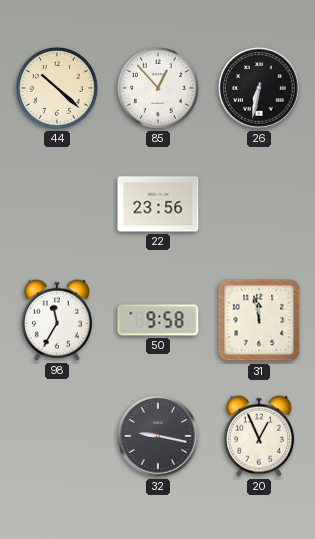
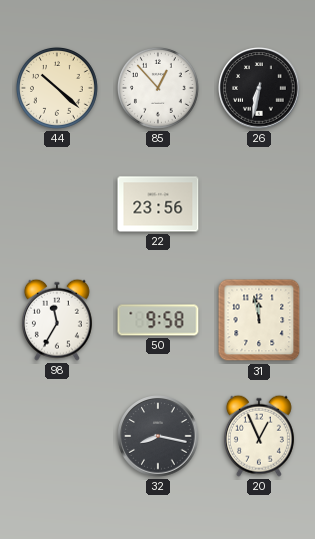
32: 9:17 -> 8:17 (158, 436)
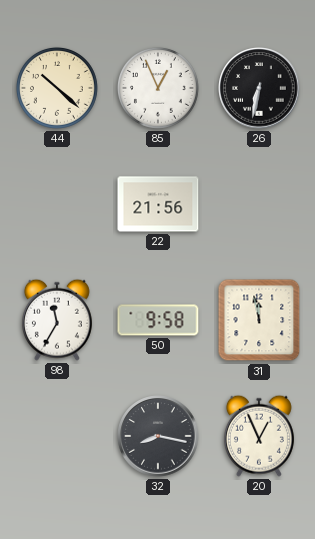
85: 12:53 -> 12:56 (158, 88)
22: 23:56 -> 21:56 (158, 204)
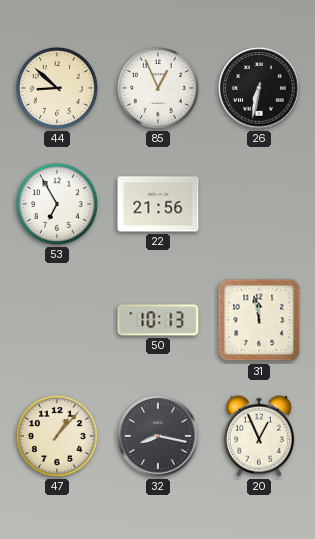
44: 10:22 -> 8:52 (57, 88)
53: none -> 6:55 (57, 204)
98: 11:35 -> none (57, 320)
50: 9:58 -> 10:13 (158, 320)
47: none -> 1:07 (57, 436)
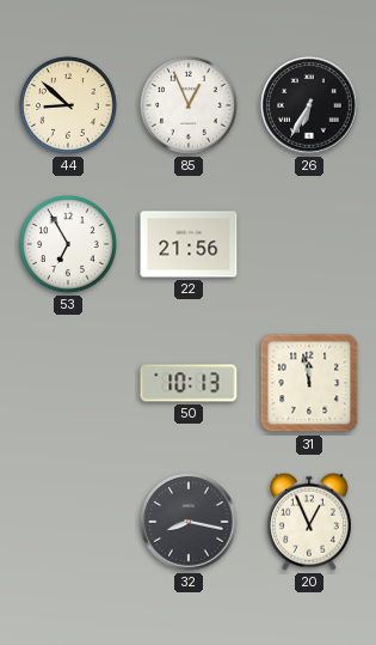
26: 6:32 -> 6:35 (309, 105)
47: 1:07 -> none (57, 436)
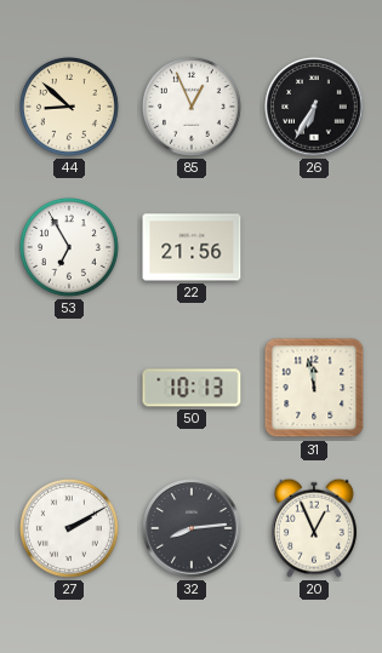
27: none -> 2:10 (69, 528)
32: 8:17 -> 8:14 (192, 528)
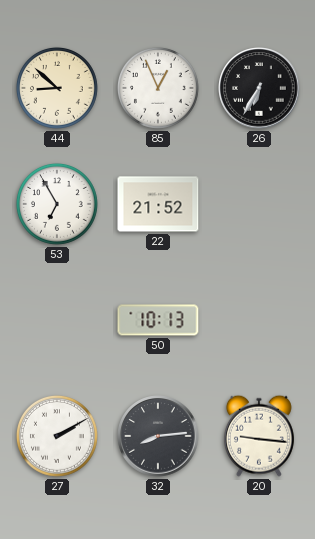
22: 21:56 -> 21:52 (158, 204)
31: 11:58 -> none (314, 388)
20: 12:56 -> 9:16 (259, 436)
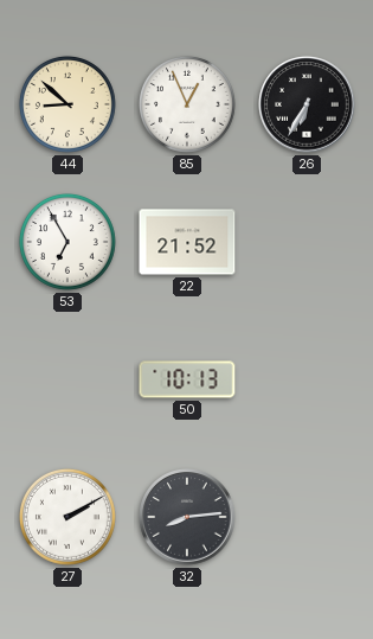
20: 9:16 -> none (259, 436)
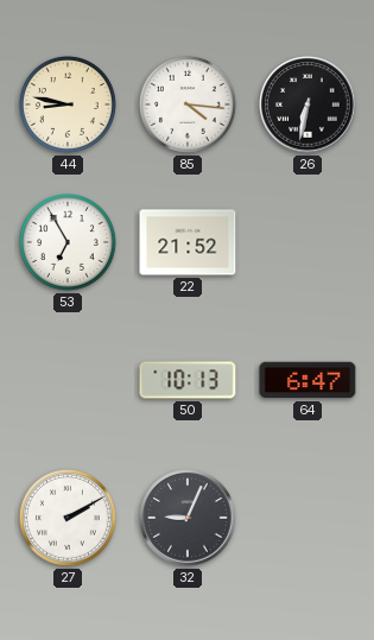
44: 8:52 -> 8:47 (68, 104)
85: 12:56 -> 4:16 (188, 104)
26: 6:35 -> 6:32 (308, 104)
64: none -> 6:47 (308, 380)
32: 8:14 -> 9:04 (188, 518)
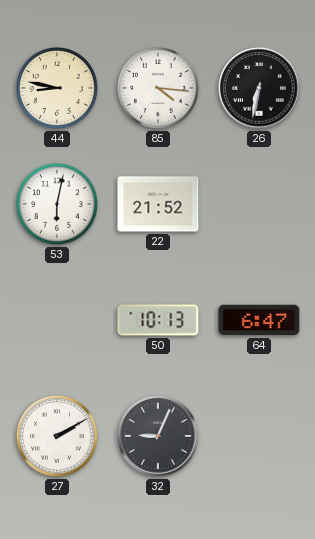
53: 6:55 -> 6:02 (57, 204)
